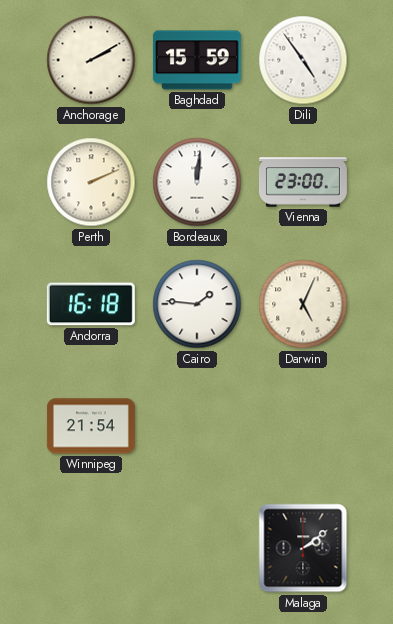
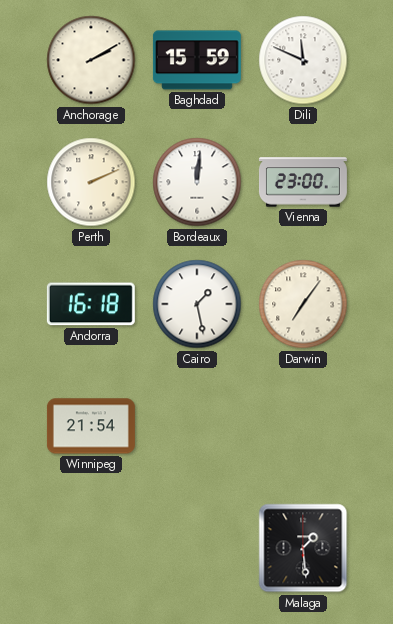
Dili: 4:54 -> 11:49 (303, 60)
Cairo: 1:46 -> 1:28 (197, 304)
Darwin: 5:04 -> 7:06 (303, 304)
Malaga: 2:09 -> 1:29 (303, 548)
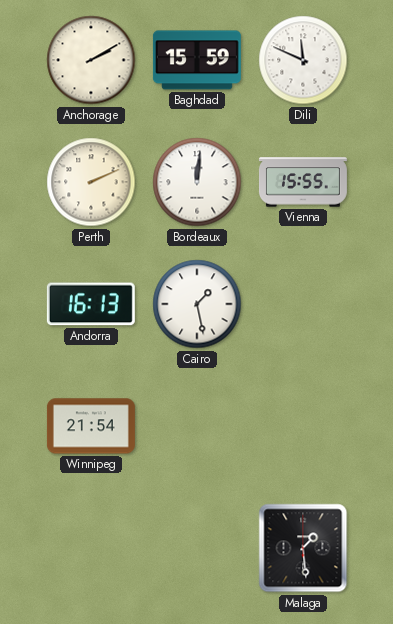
Vienna: 23:00 -> 15:55 (303, 182)
Andorra: 16:18 -> 16:13 (91, 304)
Darwin: 7:06 -> none (303, 304)
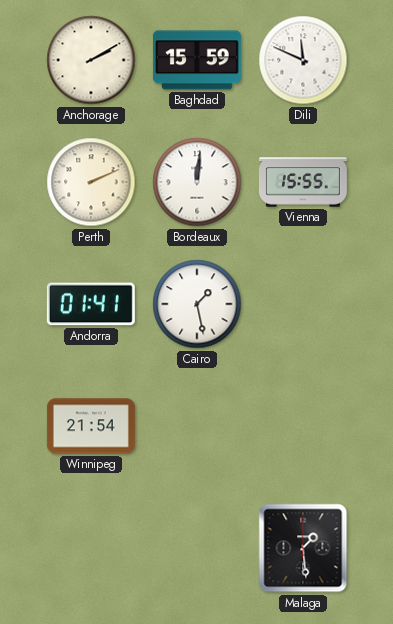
Andorra: 16:13 -> 01:41 (91, 304)
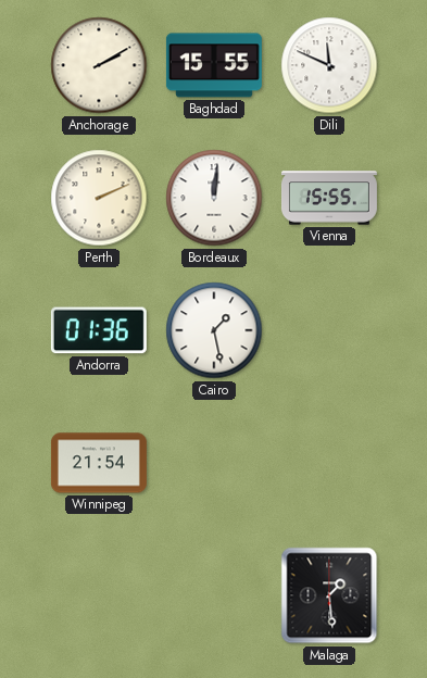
Baghdad: 15:59 -> 15:55 (214, 65)
Andorra: 01:41 -> 01:36 (99, 330)
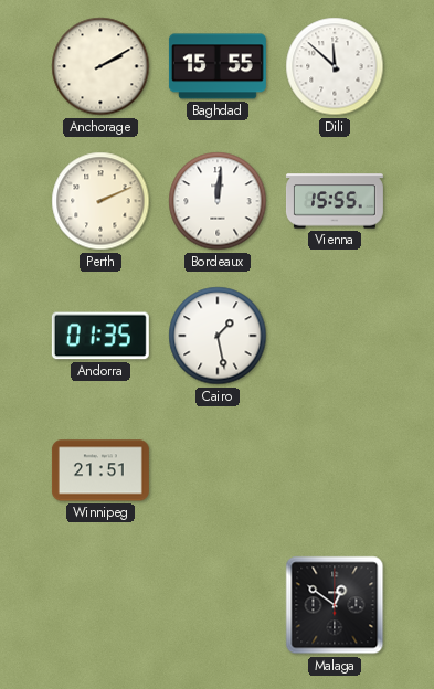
Dili: 11:49 -> 11:52 (335, 66)
Andorra: 01:36 -> 01:35 (100, 336)
Winnipeg: 21:54 -> 21:51 (100, 470)
Malaga: 1:29 -> 12:51 (335, 605)
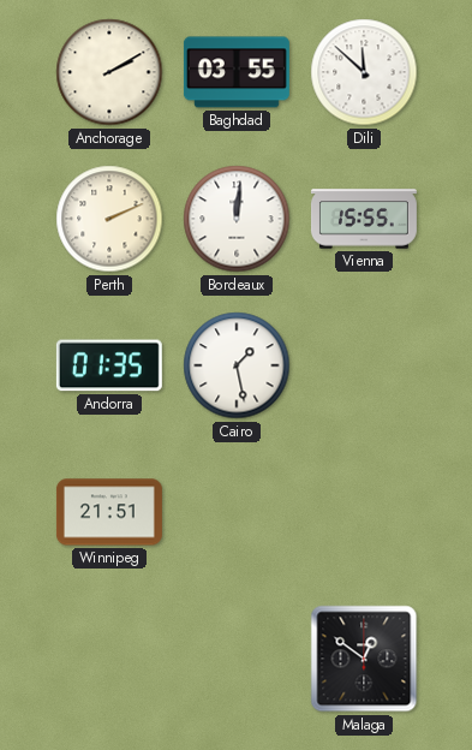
Baghdad: 15:55 -> 03:55 (237, 72)
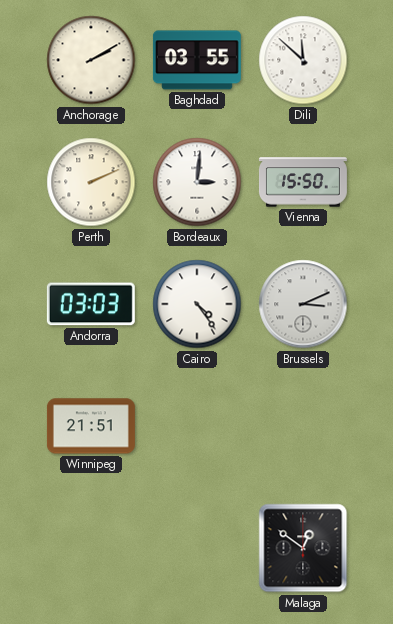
Bordeaux: 12:01 -> 3:01 (197, 182)
Vienna: 15:55 -> 15:50 (303, 182)
Andorra: 01:35 -> 03:03 (91, 304)
Cairo: 1:28 -> 4:24 (197, 304)
Brussels: none -> 3:11 (303, 304)
